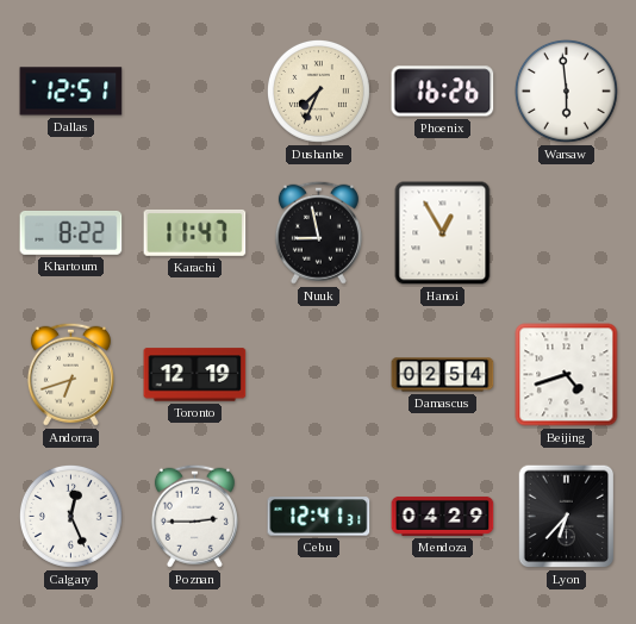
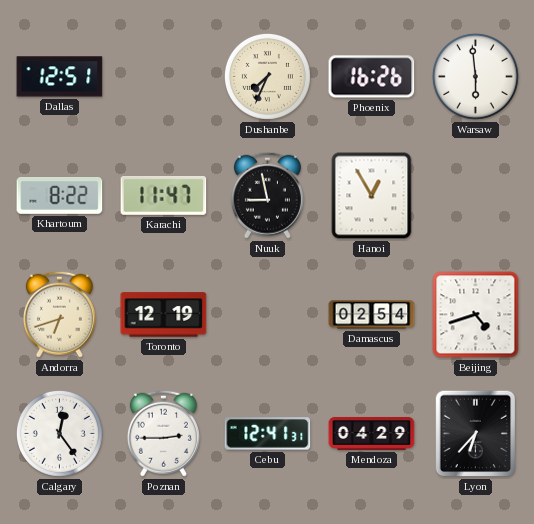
Calgary: 12:26 -> 12:24 (59, 433)
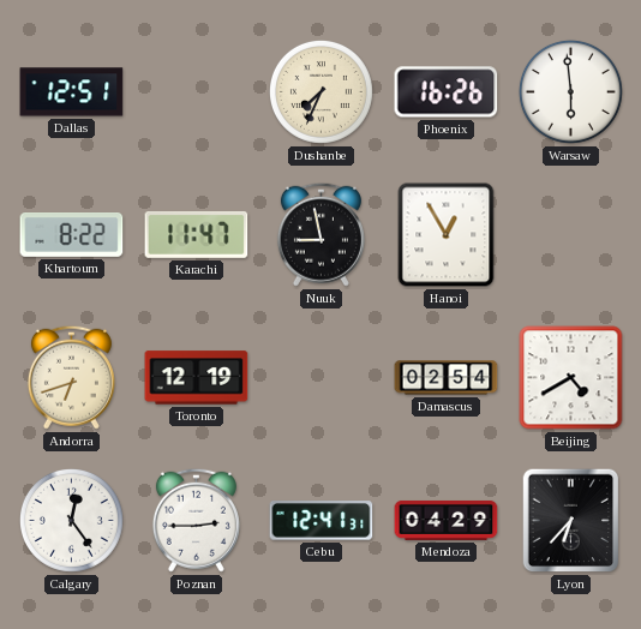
Beijing: 4:42 -> 4:40 (571, 378)
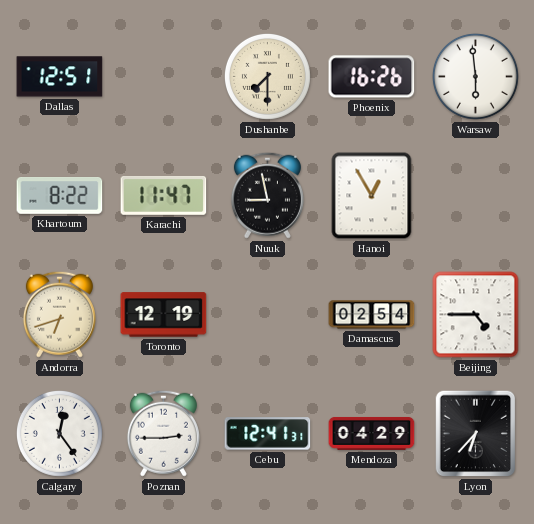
Dushanbe: 7:34 -> 7:30 (267, 76)
Beijing: 4:40 -> 4:45 (476, 315)
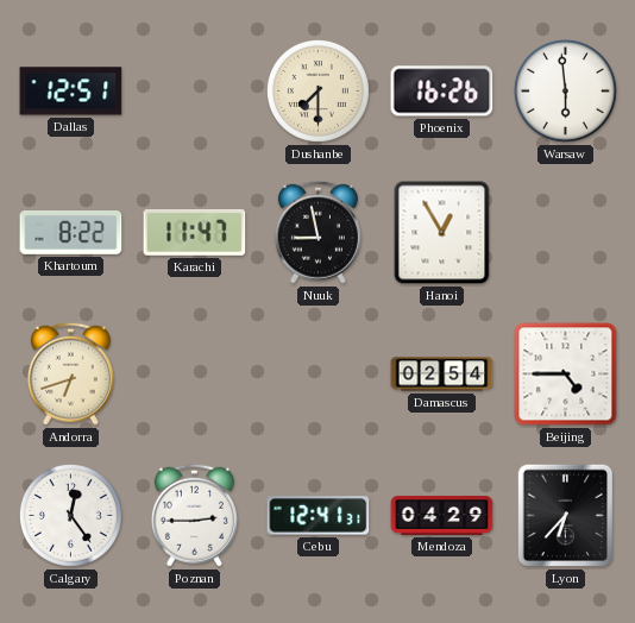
Toronto: 12:19 -> none (164, 315)
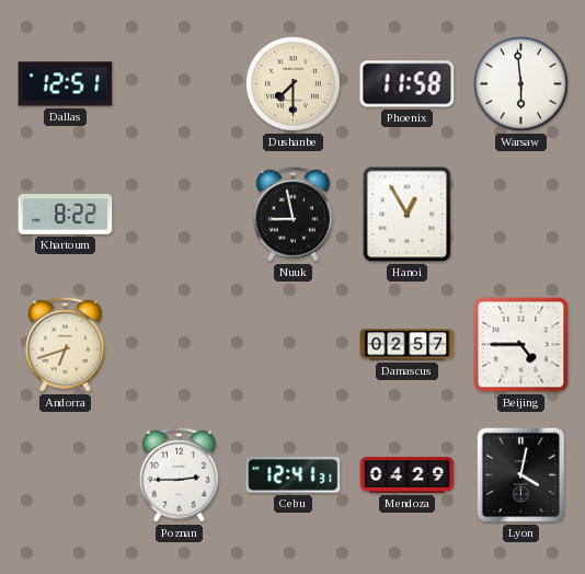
Phoenix: 16:26 -> 11:58 (408, 84)
Karachi: 11:47 -> none (195, 232)
Damascus: 02:54 -> 02:57 (408, 345)
Calgary: 12:24 -> none (70, 515)
Lyon: 6:37 -> 4:02 (521, 475)
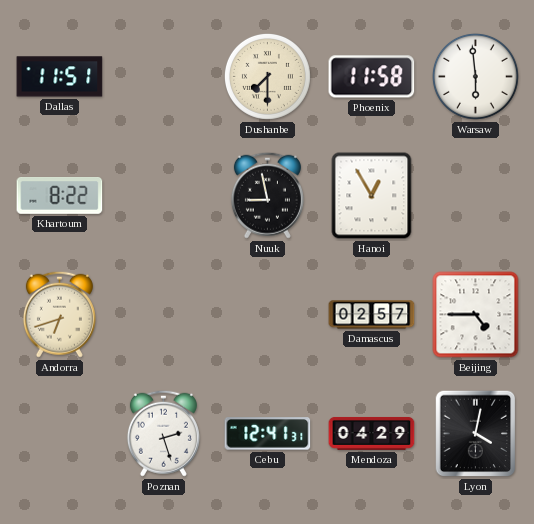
Dallas: 12:51 -> 11:51 (60, 77)
Poznan: 2:45 -> 2:27 (163, 433)
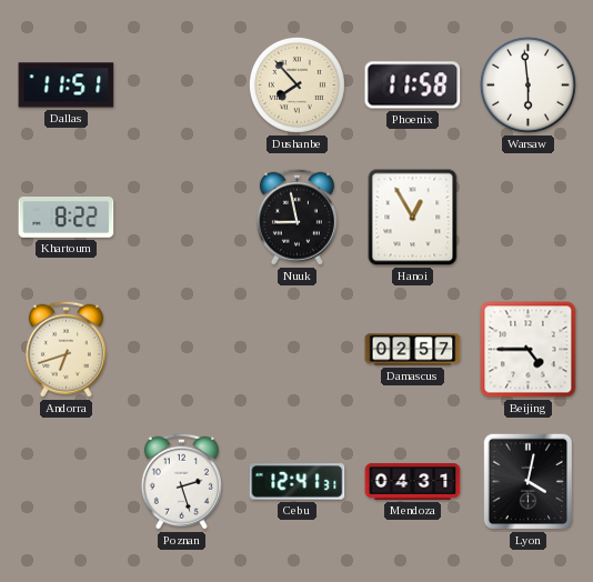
Dushanbe: 7:30 -> 7:53 (296, 84)
Mendoza: 04:29 -> 04:31 (413, 481)
